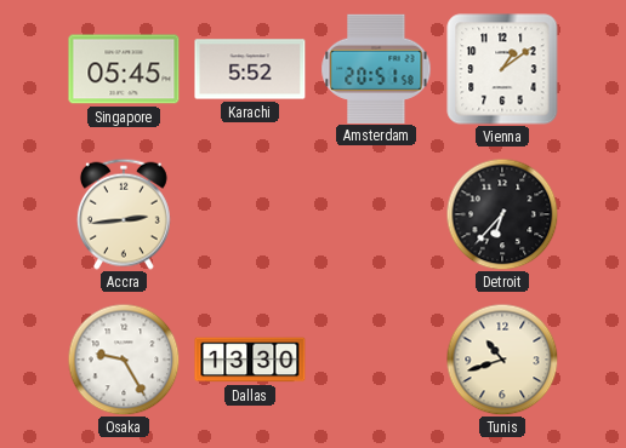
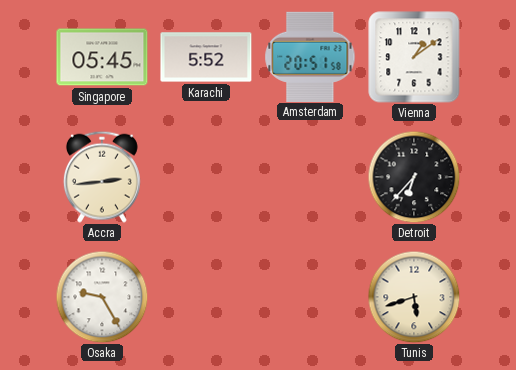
Dallas: 13:30 -> none (250, 360)
Tunis: 10:42 -> 5:42 (414, 297)
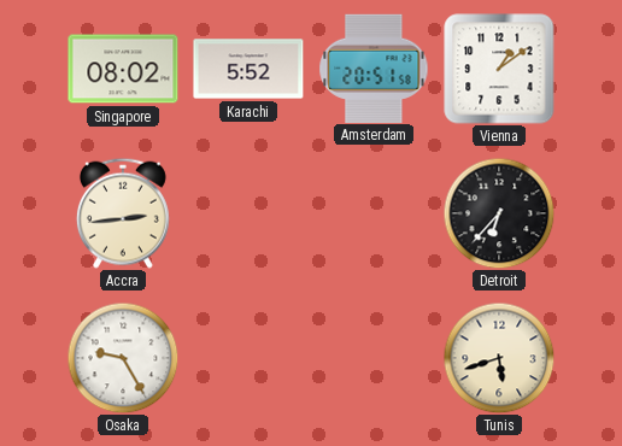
Singapore: 05:45 -> 08:02 (123, 69)
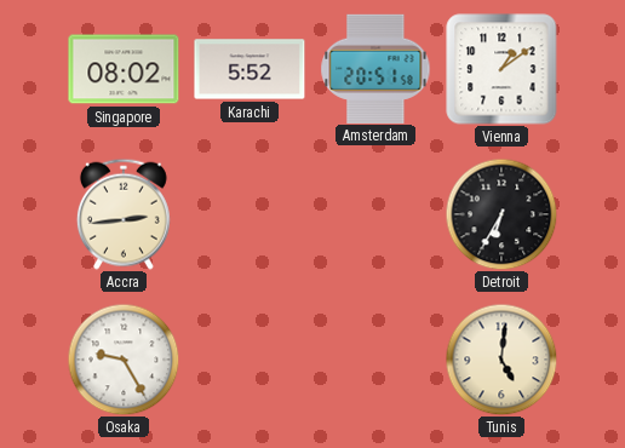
Detroit: 6:37 -> 6:35 (501, 214)
Tunis: 5:42 -> 5:01 (501, 360)
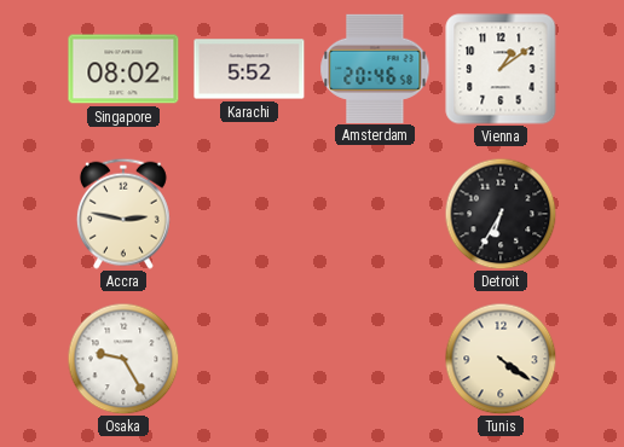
Amsterdam: 20:51 -> 20:46 (375, 68)
Accra: 2:44 -> 2:47 (123, 214)
Tunis: 5:01 -> 4:21 (501, 359)
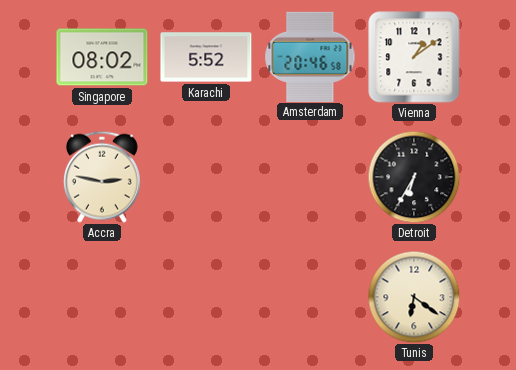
Osaka: 9:25 -> none (123, 359)
Tunis: 4:21 -> 6:21 (414, 297)
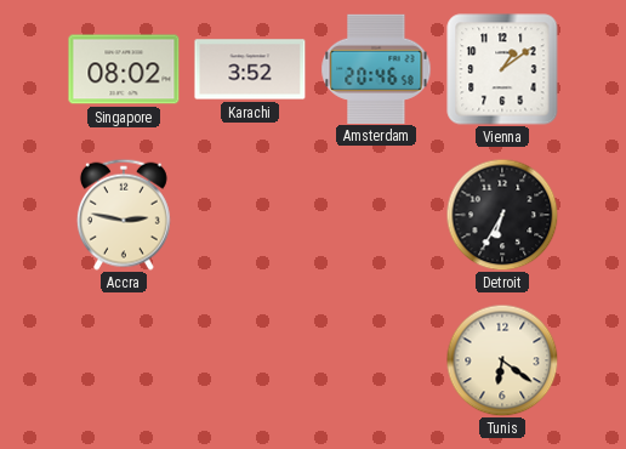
Karachi: 5:52 -> 3:52 (250, 69)
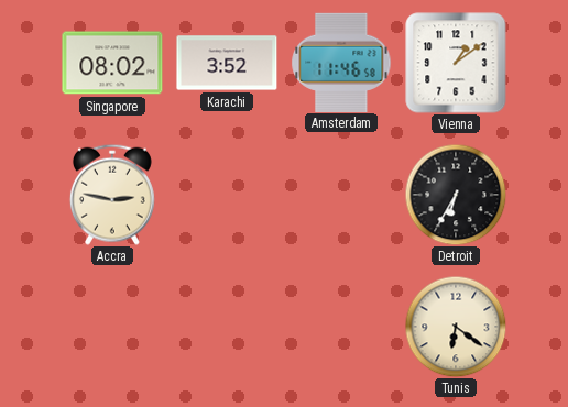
Amsterdam: 20:46 -> 11:46 (341, 62)
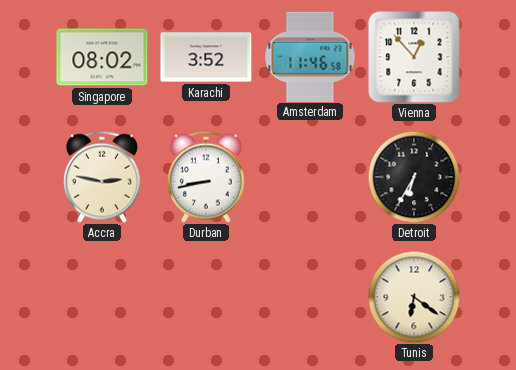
Vienna: 1:09 -> 12:53 (414, 57)
Durban: none -> 8:43 (206, 177)
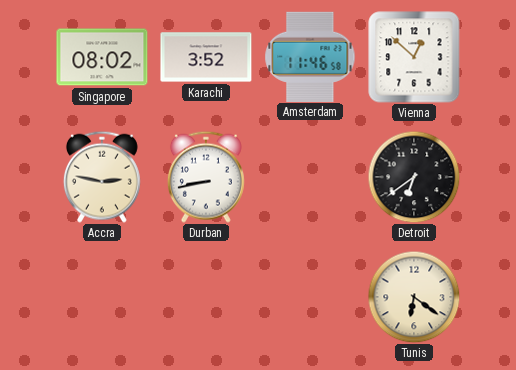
Vienna: 12:53 -> 12:52 (414, 57)
Detroit: 6:35 -> 6:39 (414, 177)
